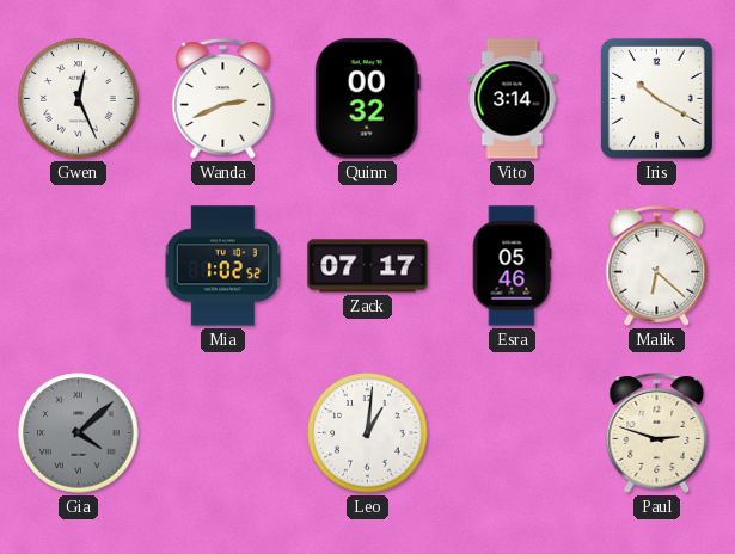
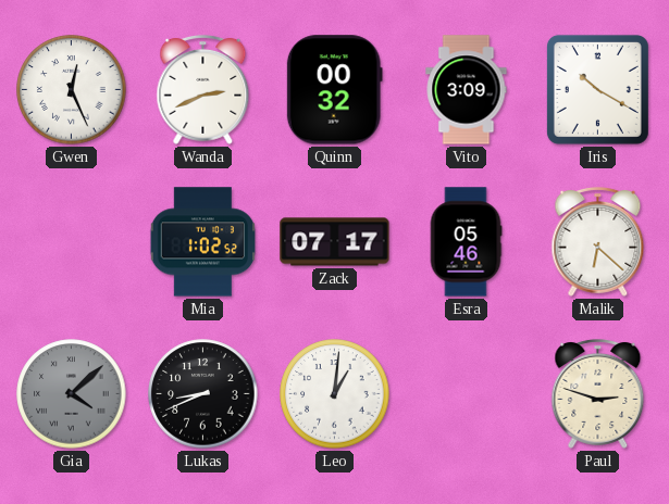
Vito: 3:14 -> 3:09 (467, 90)
Lukas: none -> 8:41 (203, 394)
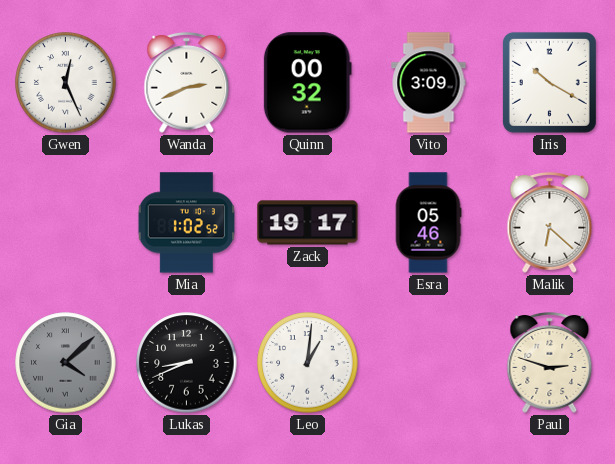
Zack: 07:17 -> 19:17 (308, 223)
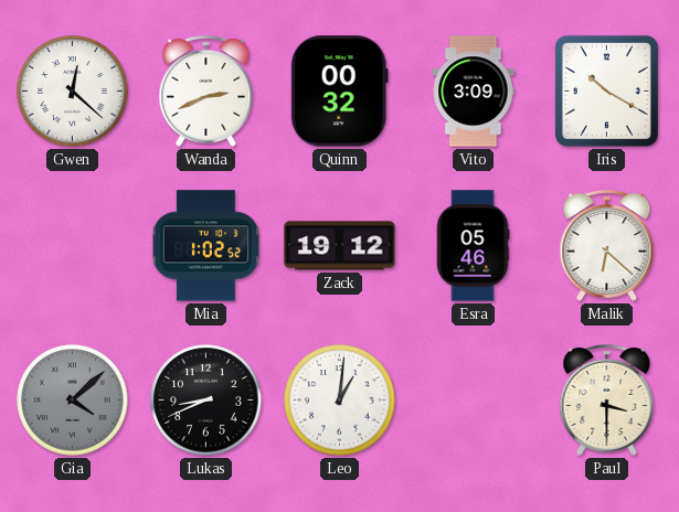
Gwen: 12:26 -> 12:22 (73, 92)
Zack: 19:17 -> 19:12 (340, 246)
Paul: 2:48 -> 3:30 (607, 399)
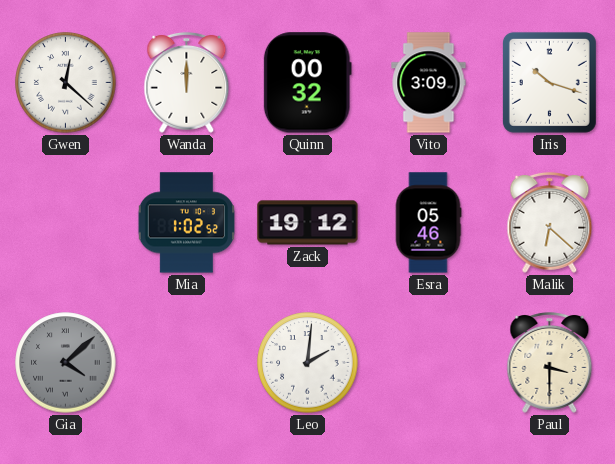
Wanda: 2:41 -> 12:00 (187, 82)
Iris: 10:20 -> 10:18 (549, 82)
Lukas: 8:41 -> none (206, 401)
Leo: 1:01 -> 2:01 (308, 363)
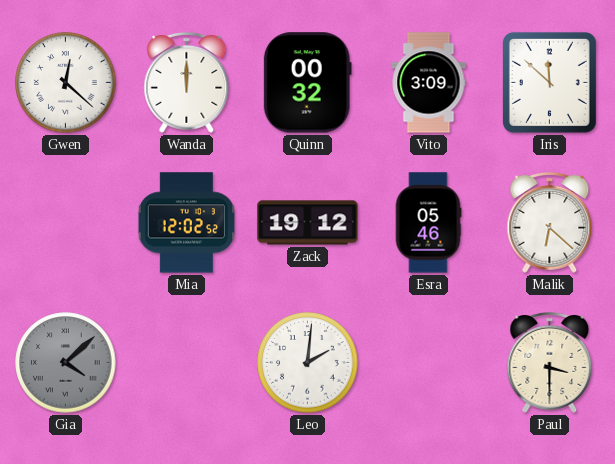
Iris: 10:18 -> 11:52 (549, 82)
Mia: 1:02 -> 12:02 (187, 223)
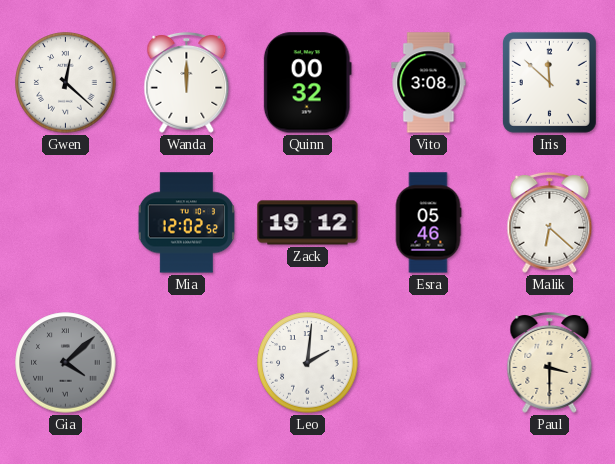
Vito: 3:09 -> 3:08 (429, 83)
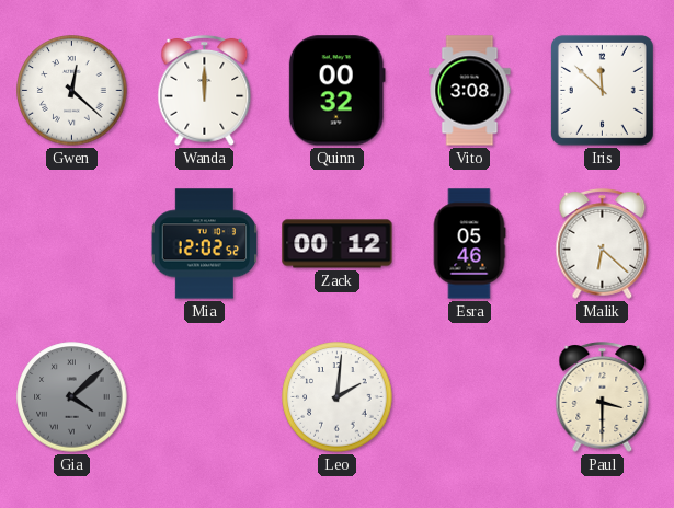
Zack: 19:12 -> 00:12 (338, 244)
